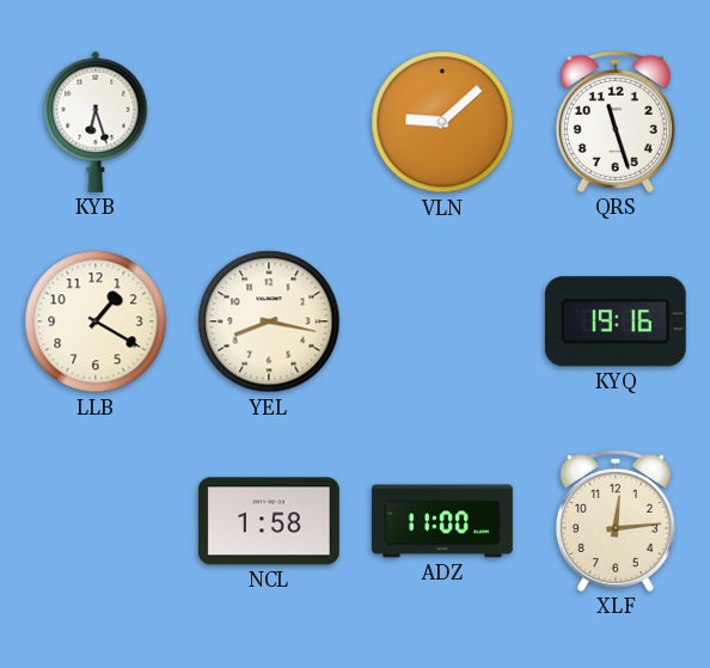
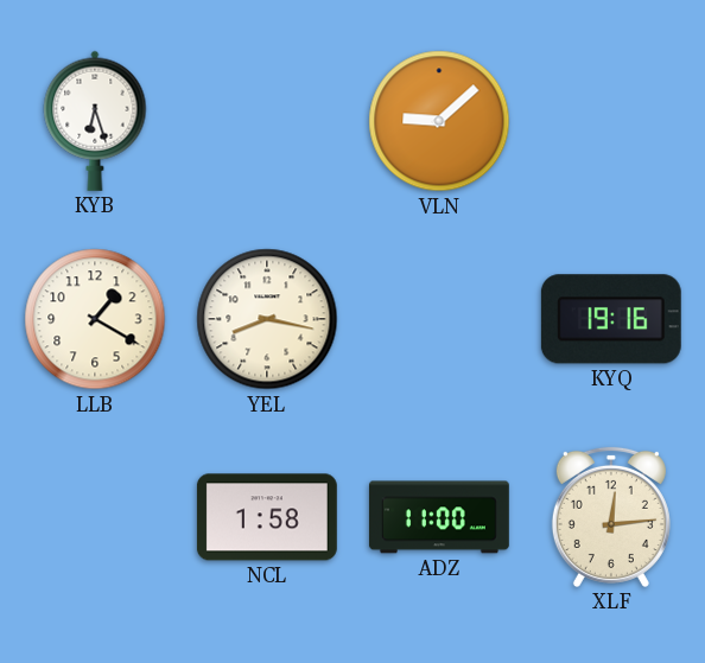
QRS: 11:27 -> none (616, 122)
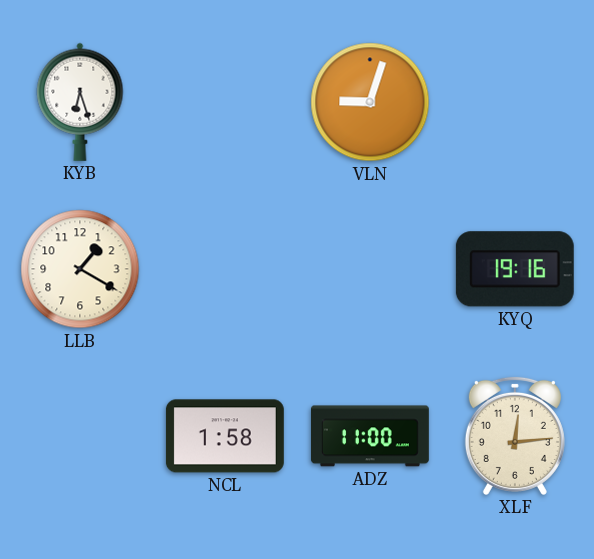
VLN: 9:08 -> 9:03 (370, 102)
YEL: 8:17 -> none (267, 319)
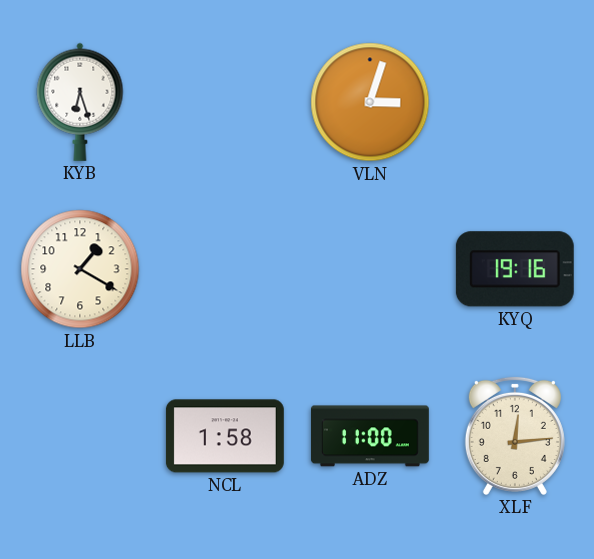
VLN: 9:03 -> 3:03 (370, 102)
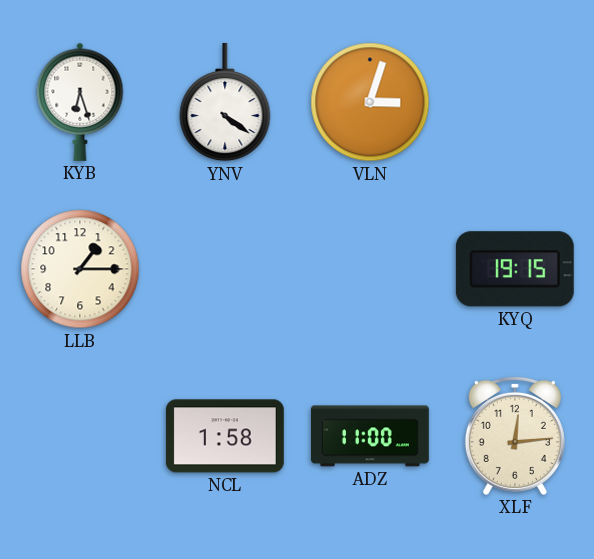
YNV: none -> 4:21 (225, 102)
LLB: 1:20 -> 1:15 (80, 269)
KYQ: 19:16 -> 19:15 (515, 269)
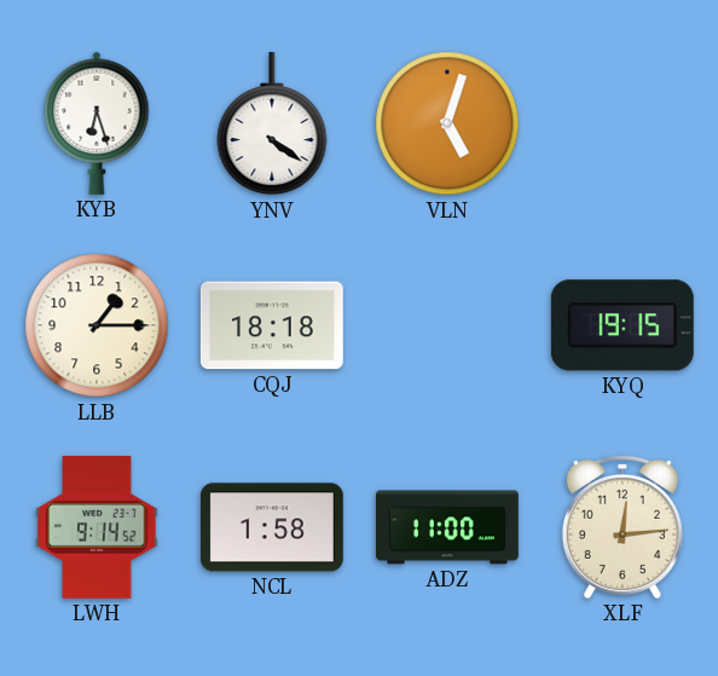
VLN: 3:03 -> 5:03 (447, 123)
CQJ: none -> 18:18 (272, 325)
LWH: none -> 9:14 (97, 527)
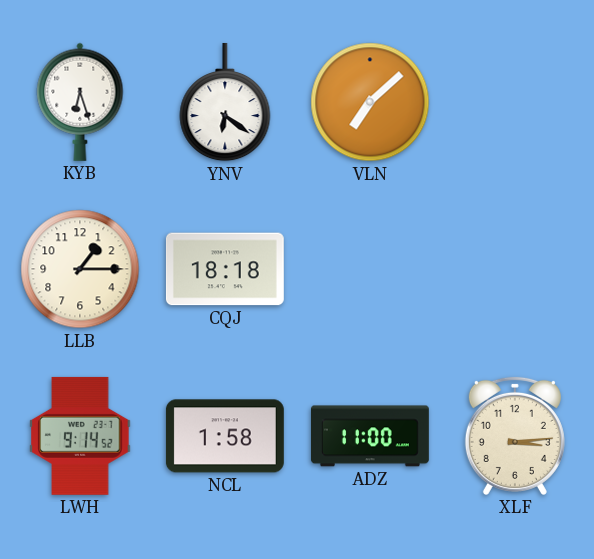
YNV: 4:21 -> 6:21 (225, 102)
VLN: 5:03 -> 7:08 (370, 102)
KYQ: 19:15 -> none (623, 325)
XLF: 12:14 -> 3:14 (515, 436)
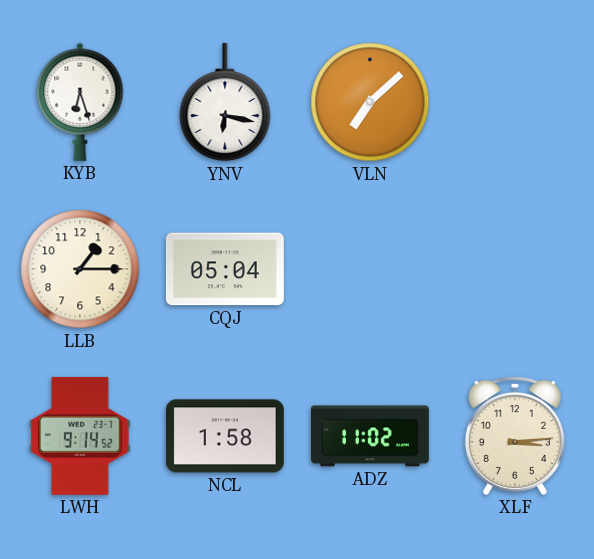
YNV: 6:21 -> 6:17 (225, 102)
CQJ: 18:18 -> 05:04 (225, 269)
ADZ: 11:00 -> 11:02 (370, 436)
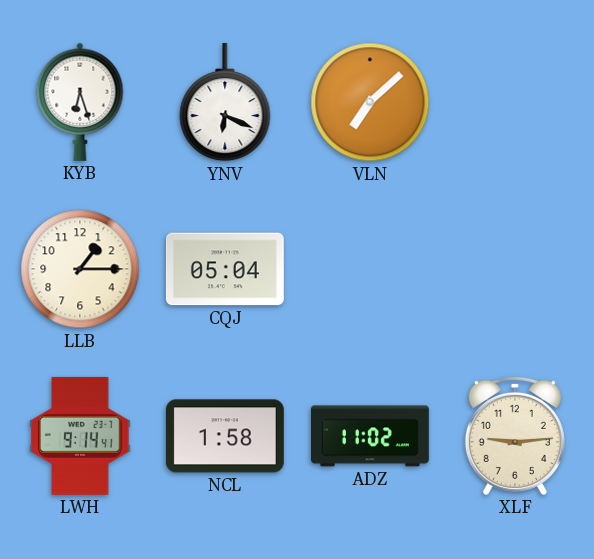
YNV: 6:17 -> 6:19 (225, 102)
LWH: 9:14:52 -> 9:14:41 (80, 436)
XLF: 3:14 -> 9:14 (515, 436)
